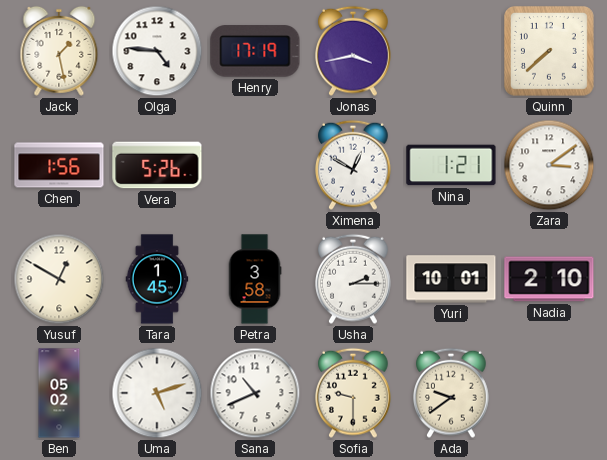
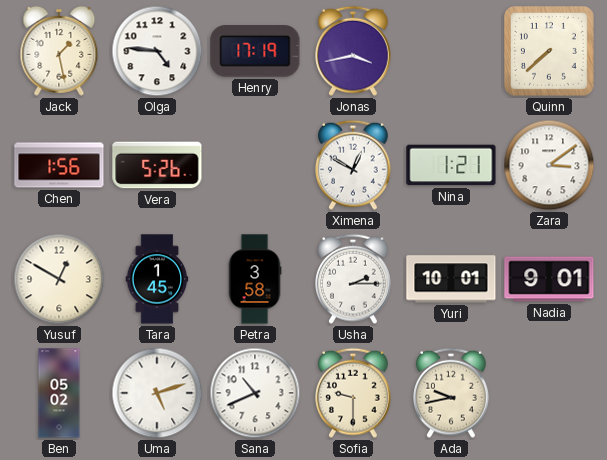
Nadia: 2:10 -> 9:01 (549, 279)
Ada: 9:39 -> 9:43 (452, 393)
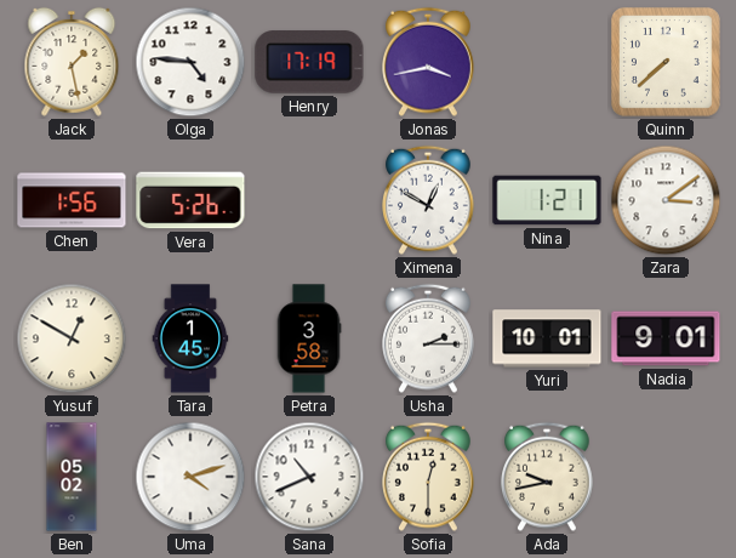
Uma: 5:12 -> 4:12 (190, 477)
Sofia: 9:30 -> 12:30 (429, 477)
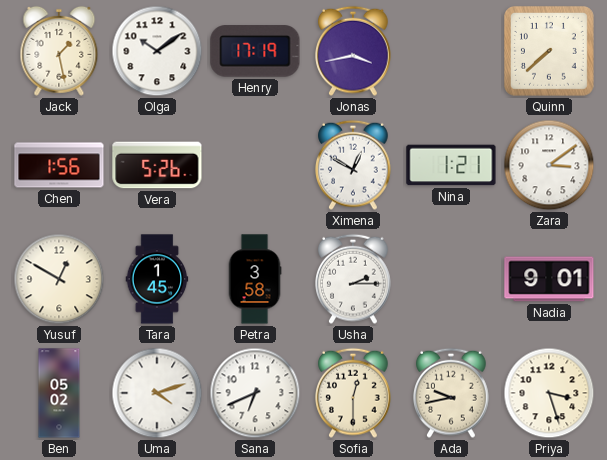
Olga: 4:46 -> 10:09 (157, 51)
Yuri: 10:01 -> none (547, 338)
Sana: 10:41 -> 6:41 (255, 393)
Priya: none -> 3:27 (549, 393)
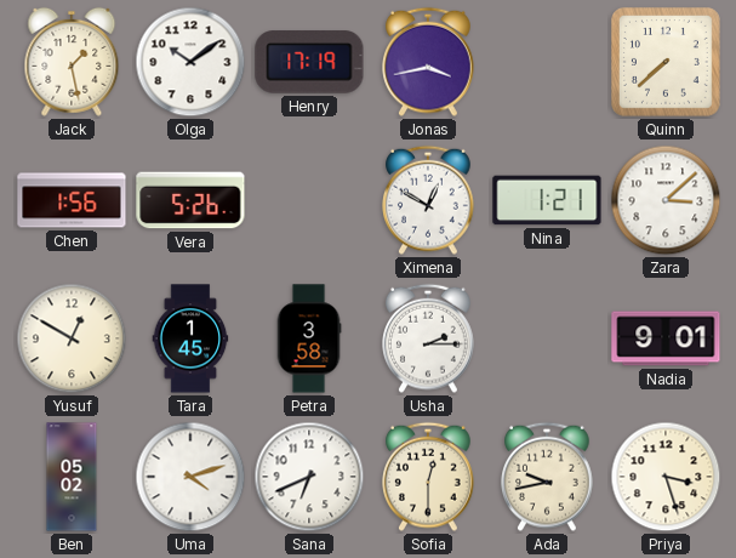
Zara: 3:09 -> 3:08 (666, 200)
